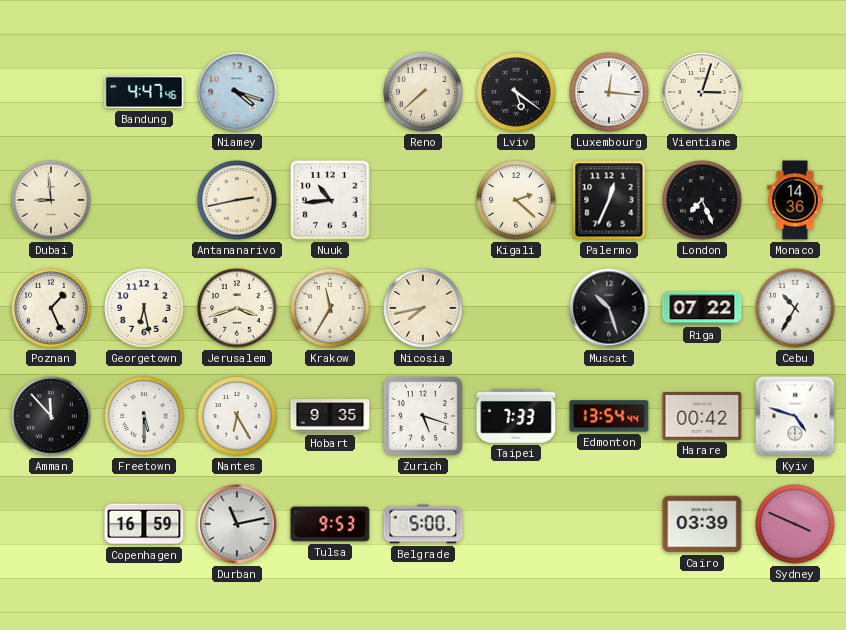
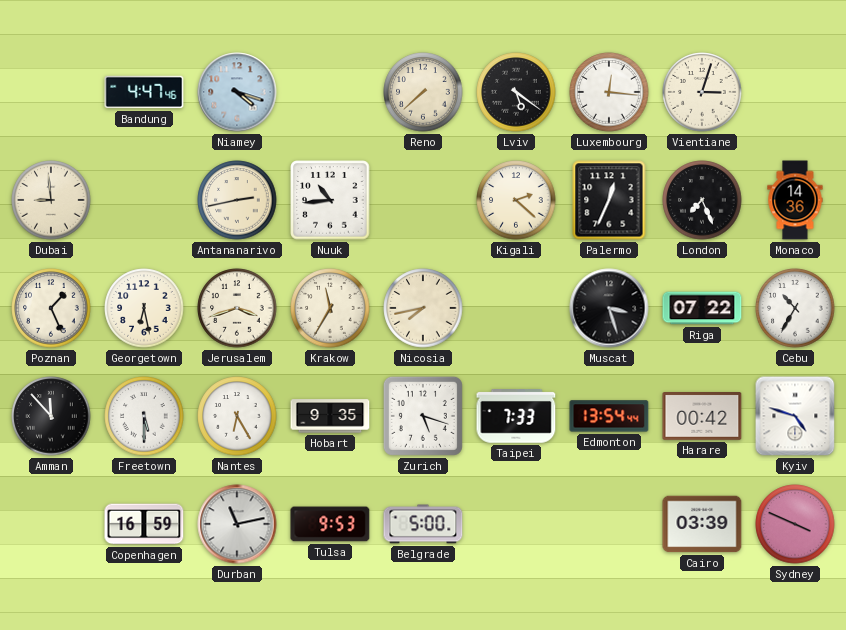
Muscat: 10:27 -> 3:27 (609, 308)
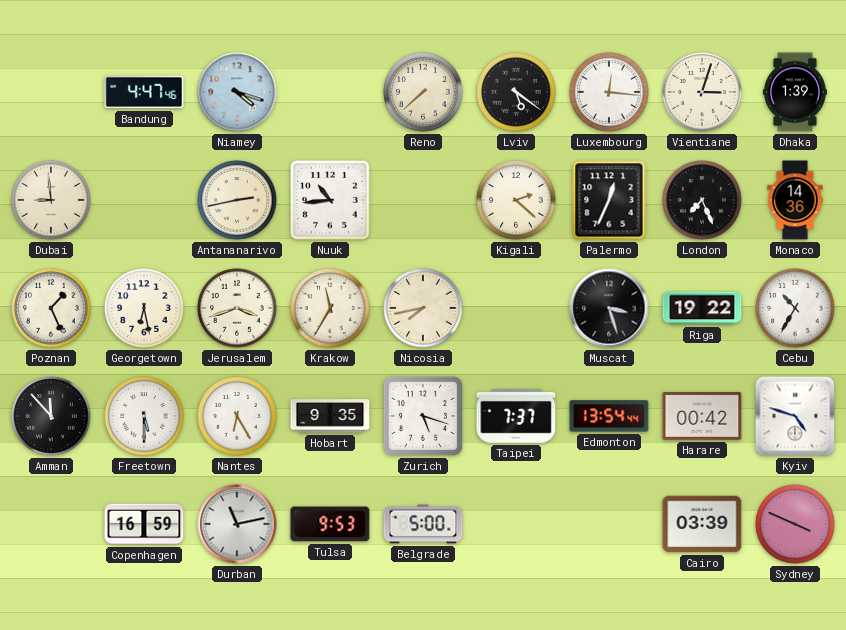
Dhaka: none -> 1:39 (795, 92)
Riga: 07:22 -> 19:22 (702, 308)
Taipei: 7:33 -> 7:37 (516, 417)
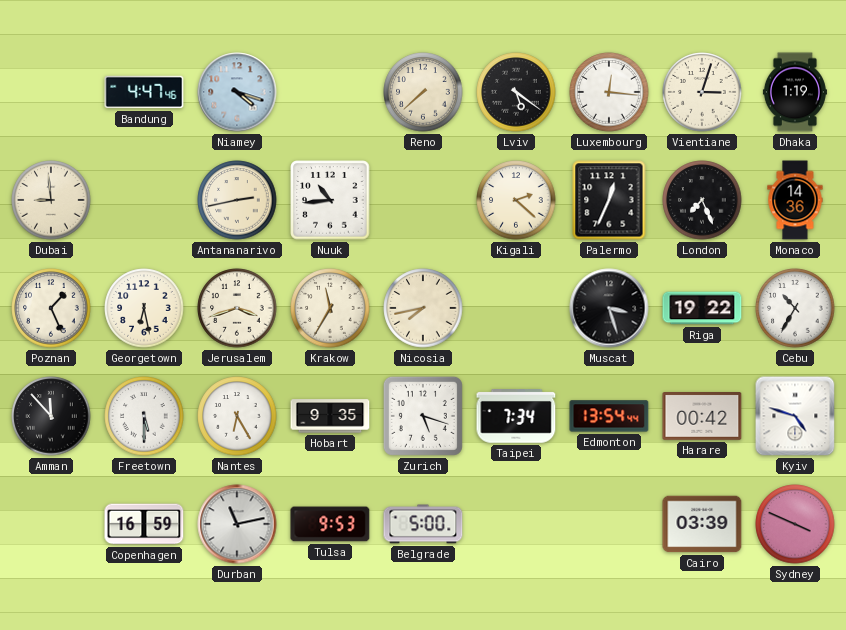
Dhaka: 1:39 -> 1:19 (795, 92)
Taipei: 7:37 -> 7:34 (516, 417)
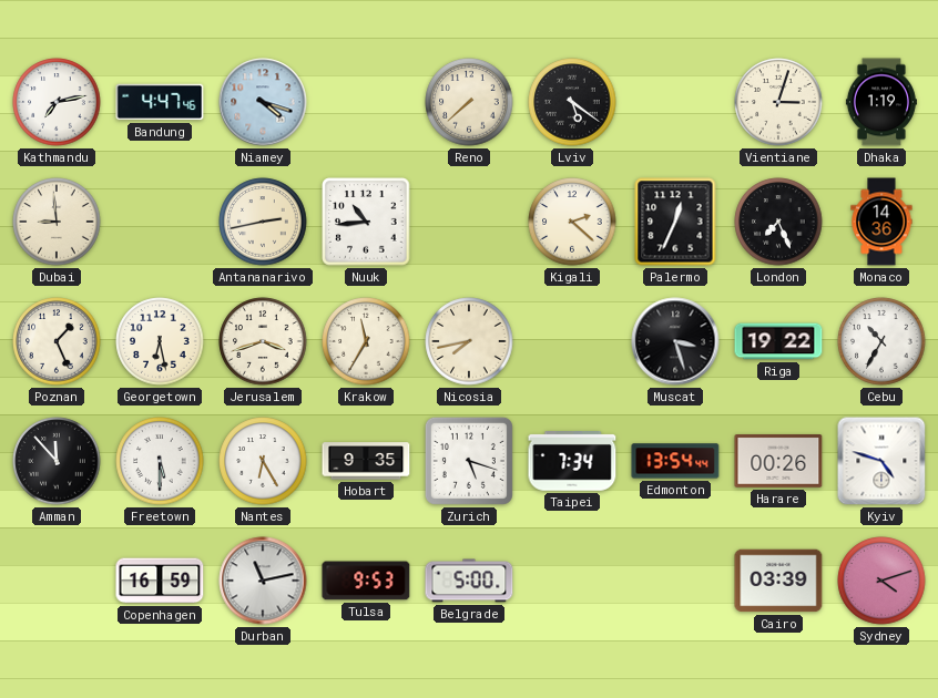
Kathmandu: none -> 7:13 (57, 102)
Luxembourg: 12:16 -> none (609, 92)
Harare: 00:42 -> 00:26 (778, 462)
Sydney: 3:49 -> 4:12 (881, 581)
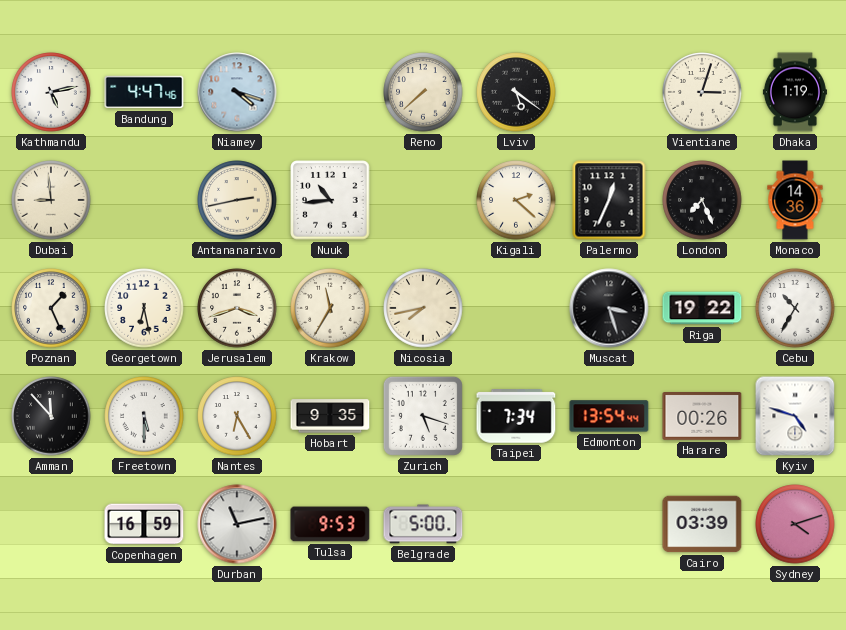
Kathmandu: 7:13 -> 5:13 (51, 92)
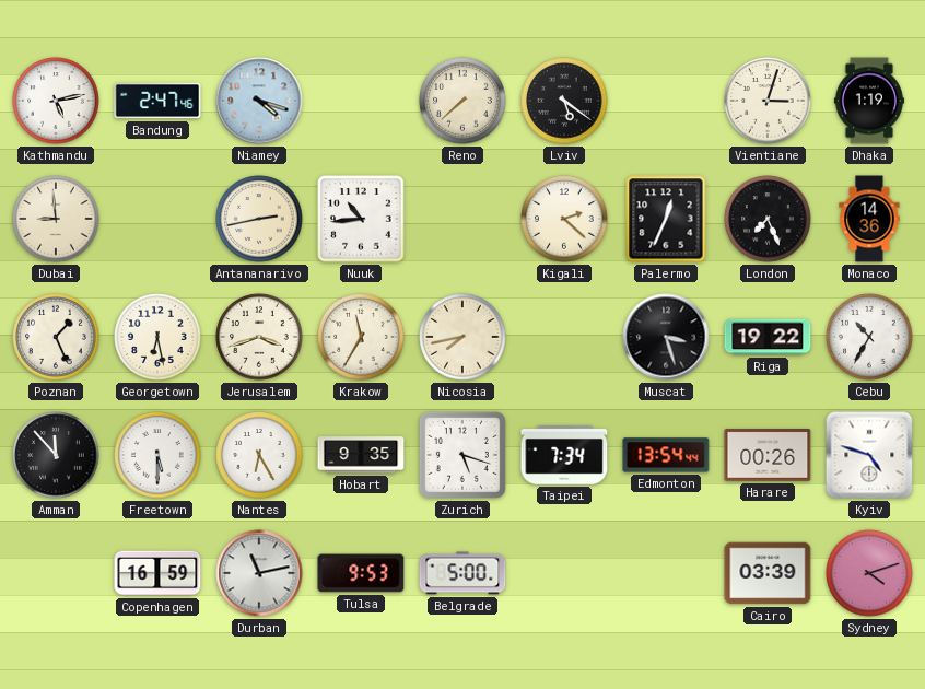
Bandung: 4:47 -> 2:47 (157, 101)
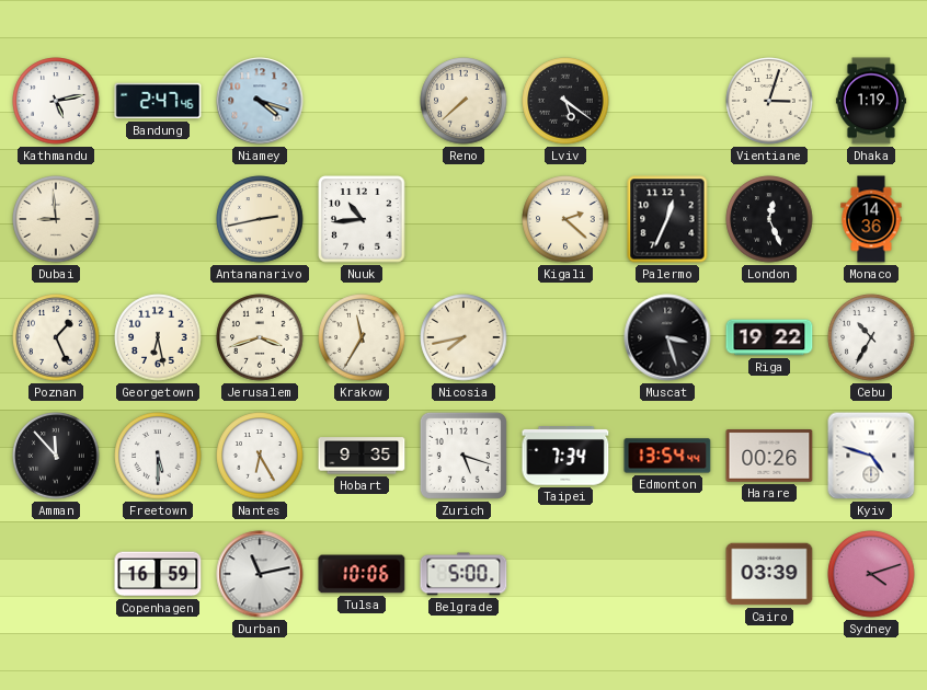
London: 7:26 -> 12:26 (769, 219)
Tulsa: 9:53 -> 10:06 (362, 574)
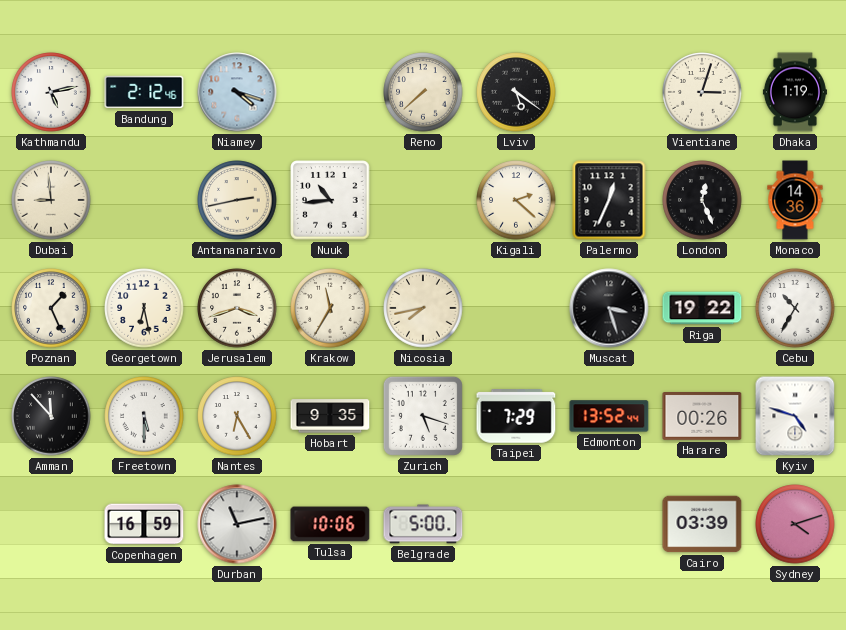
Bandung: 2:47 -> 2:12 (144, 92)
Taipei: 7:34 -> 7:29 (516, 417)
Edmonton: 13:54 -> 13:52 (609, 416)
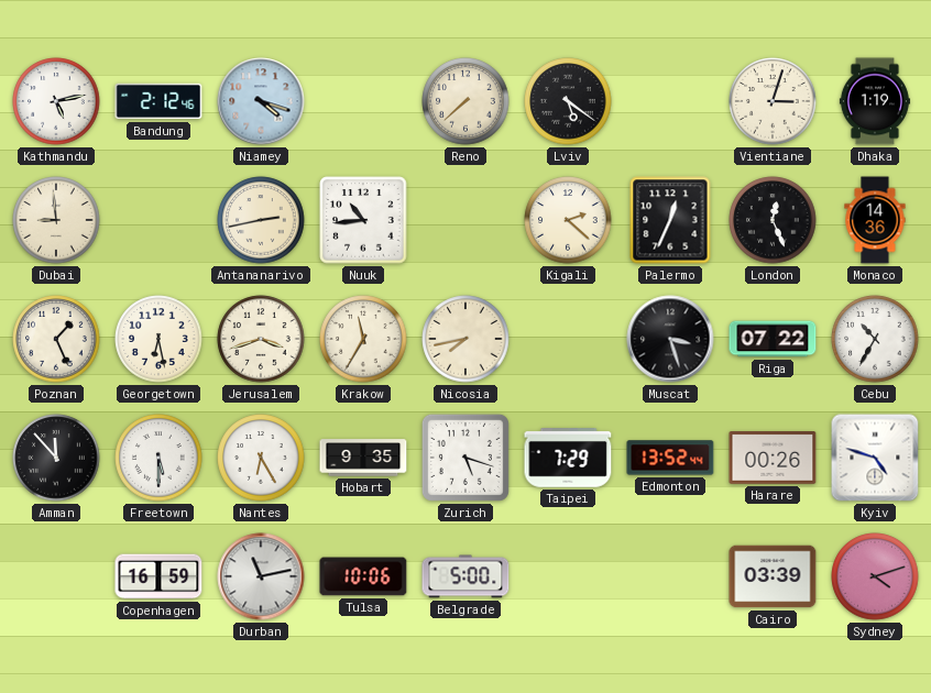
Riga: 19:22 -> 07:22 (773, 339)
